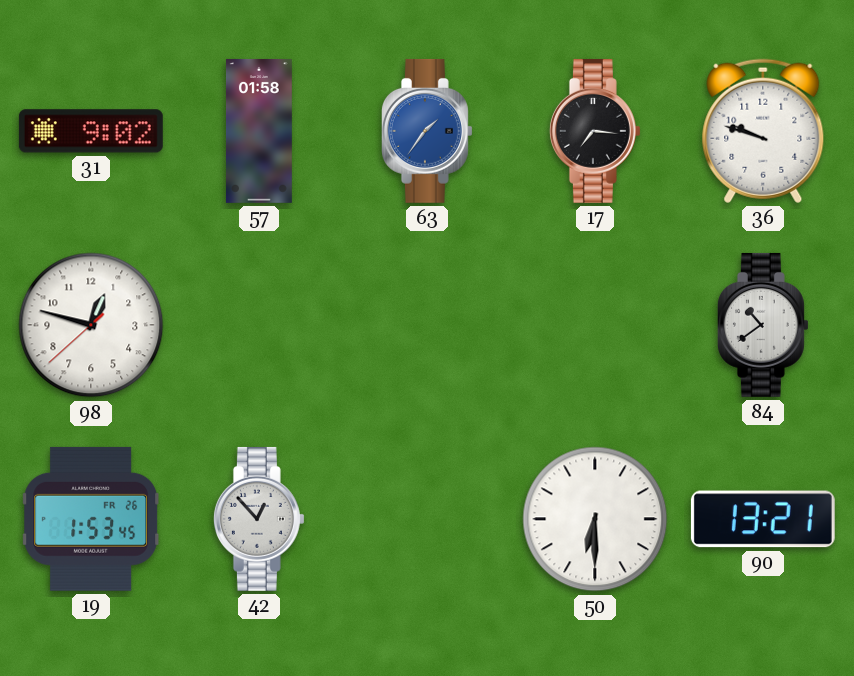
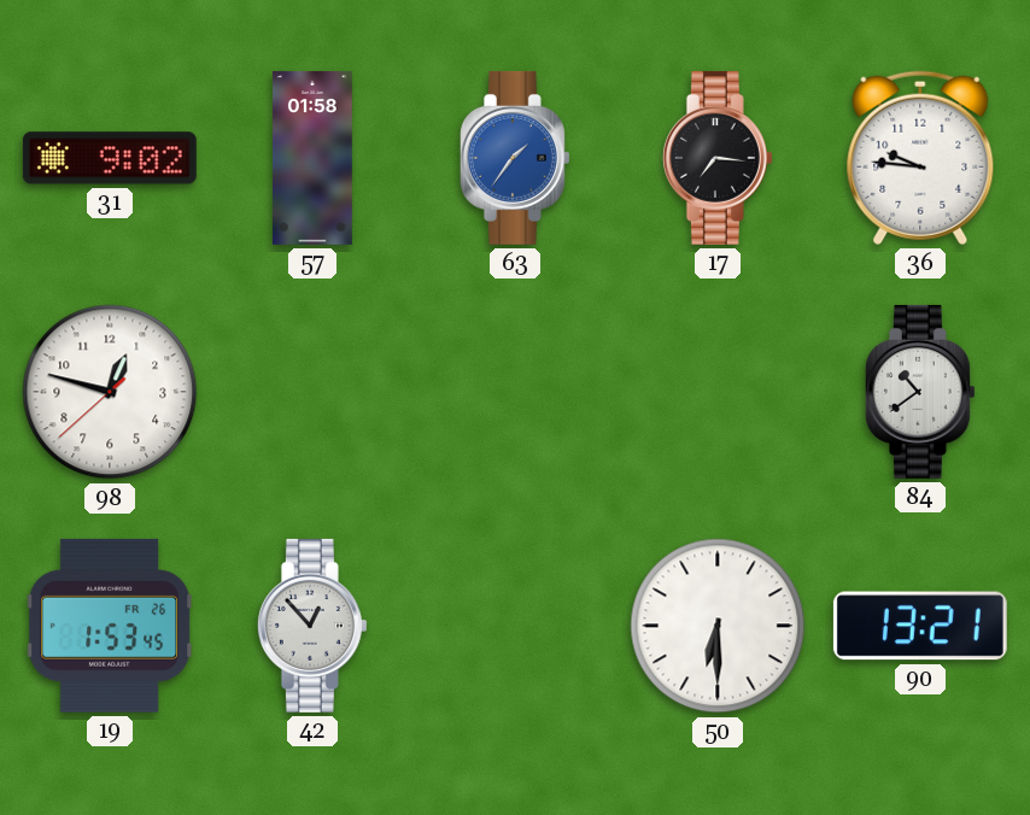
36: 9:48 -> 9:46 (920, 158)
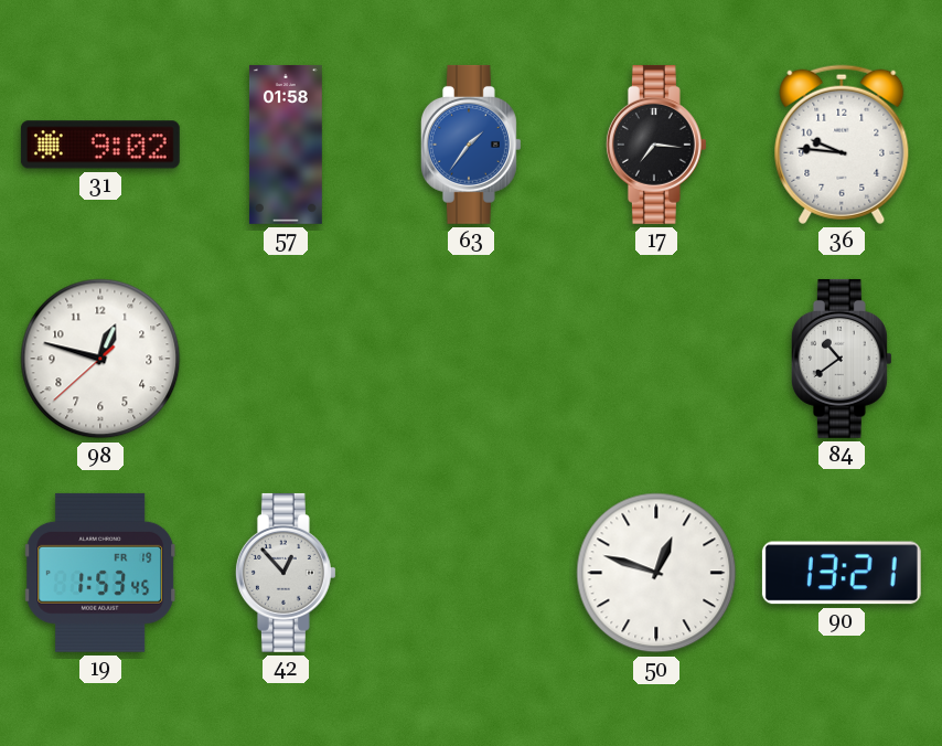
19 date: FR 26 -> FR 19 (100, 573)
50: 6:30 -> 12:48 (656, 573)
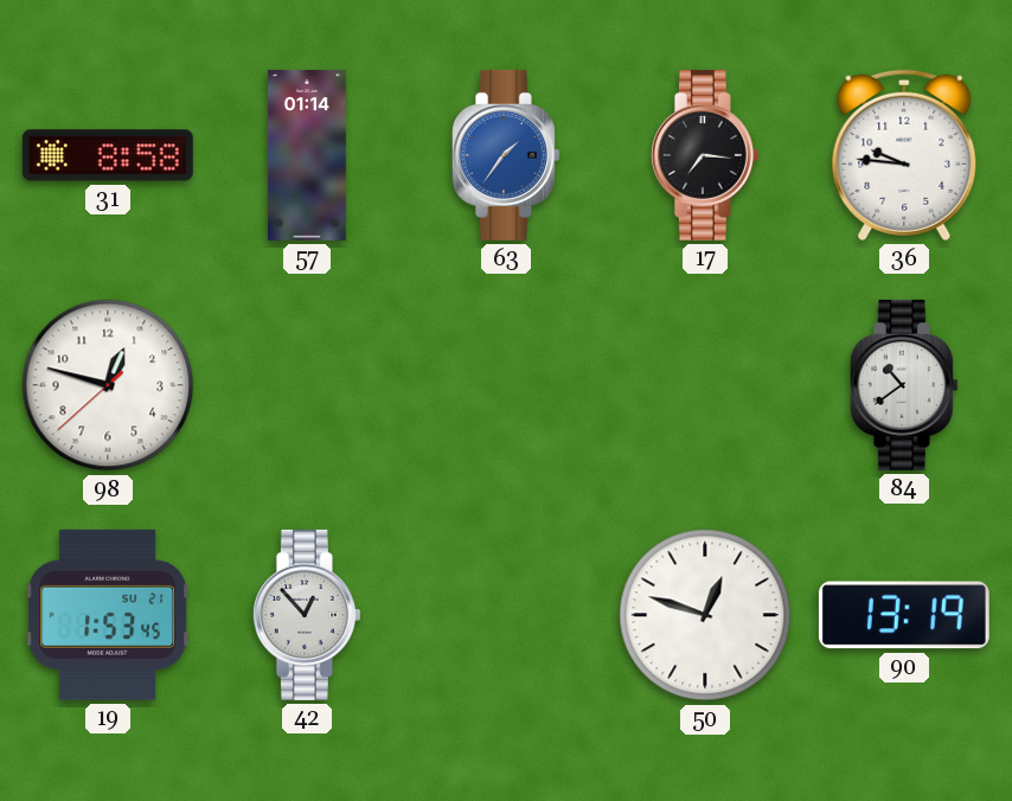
31: 9:02 -> 8:58 (108, 155)
57: 01:58 -> 01:14 (307, 155)
19 date: FR 19 -> SU 21 (108, 615)
90: 13:21 -> 13:19 (904, 615)
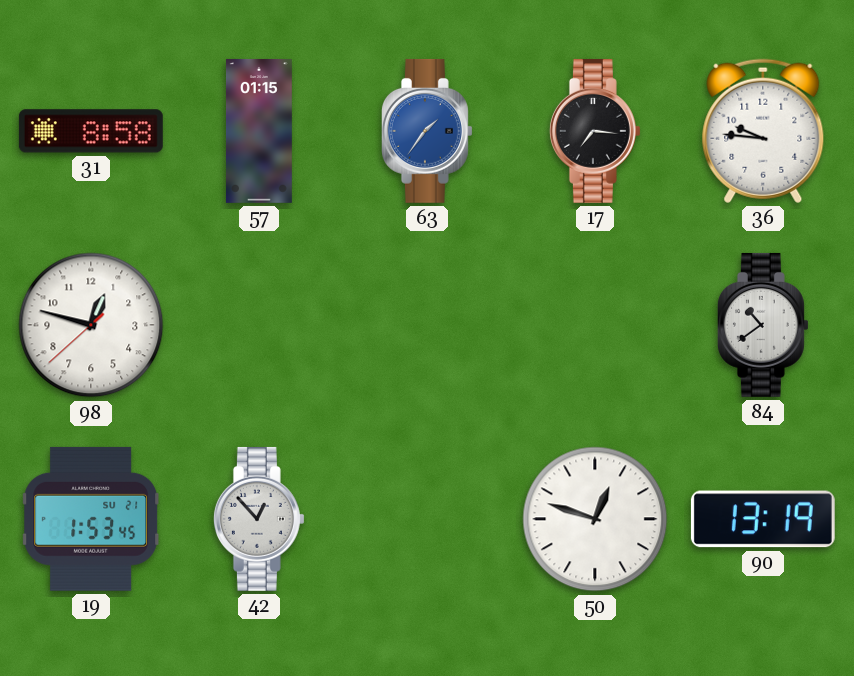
57: 01:14 -> 01:15 (259, 131)
